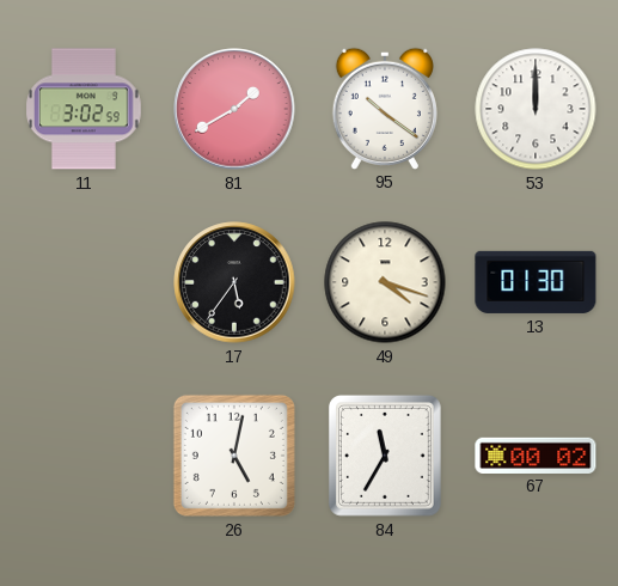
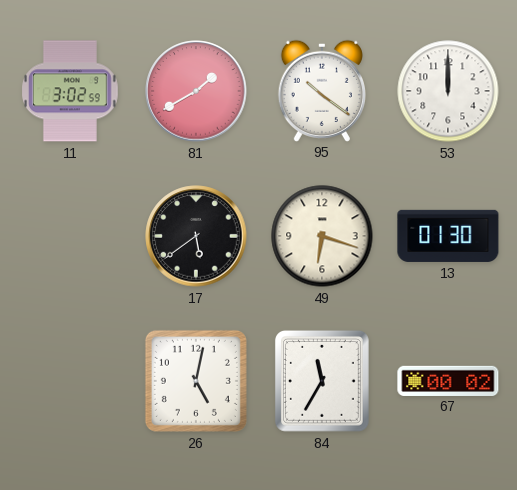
17: 5:36 -> 5:39 (196, 236)
49: 4:18 -> 6:18 (322, 236)
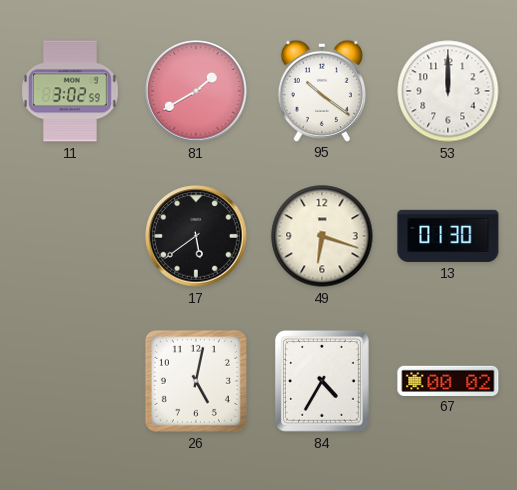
84: 11:35 -> 4:35 (322, 381)
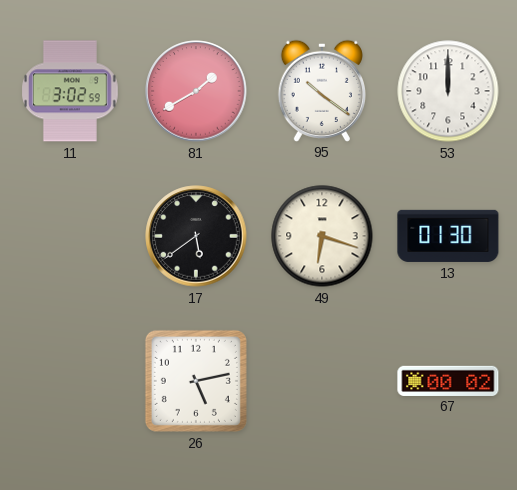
26: 5:02 -> 5:13 (196, 381)
84: 4:35 -> none (322, 381)
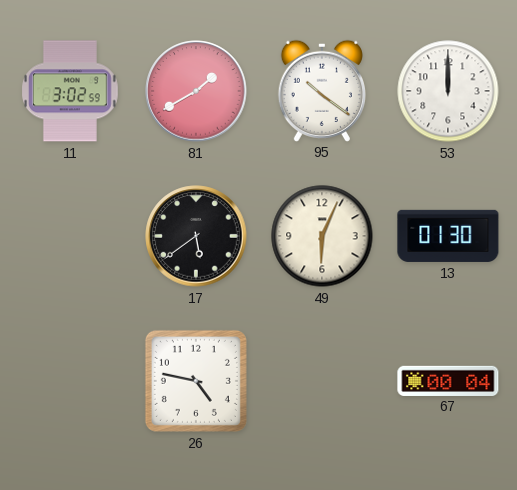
49: 6:18 -> 6:04 (322, 236)
26: 5:13 -> 4:47 (196, 381)
67: 00:02 -> 00:04 (448, 380)
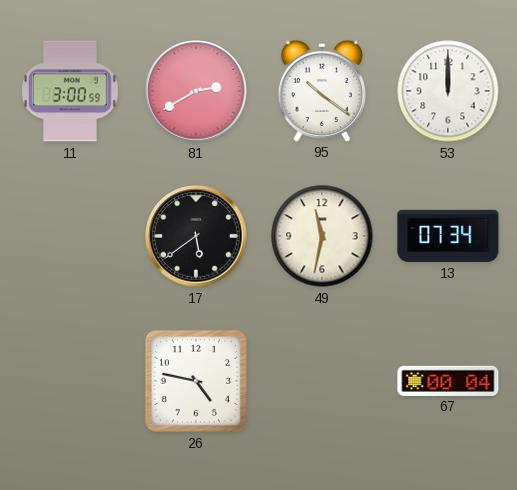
11: 3:02 -> 3:00 (71, 91)
81: 1:40 -> 2:40 (196, 91)
49: 6:04 -> 11:32 (322, 236)
13: 01:30 -> 07:34 (448, 236)
